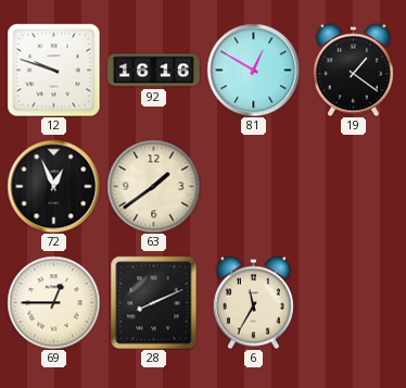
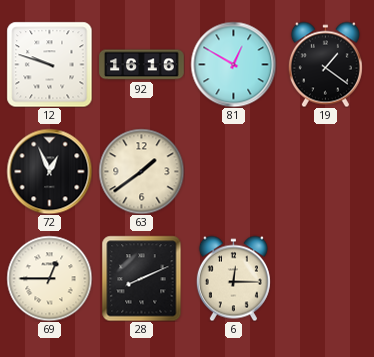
6: 11:35 -> 12:15 (233, 278)
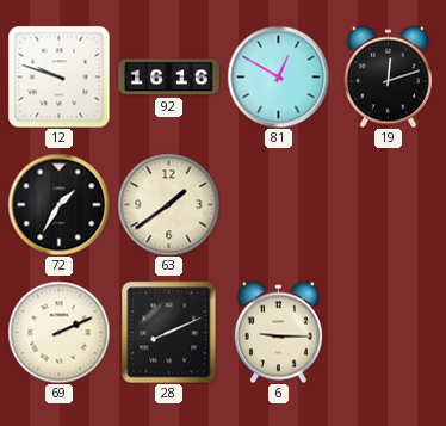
19: 1:21 -> 12:12 (388, 76)
72: 12:56 -> 1:35 (58, 204)
69: 12:45 -> 2:11 (58, 332)
6: 12:15 -> 9:15 (278, 332)
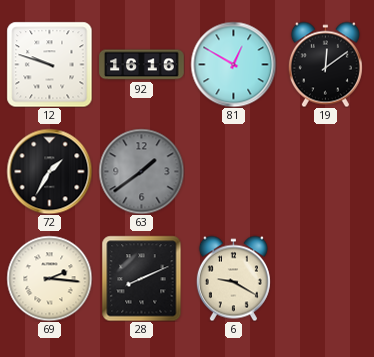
19: 12:12 -> 12:09 (325, 64)
63 dial: cream -> grey (141, 171)
69: 2:11 -> 2:16 (49, 278)
6: 9:15 -> 9:20 (233, 278)
